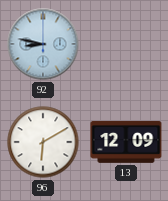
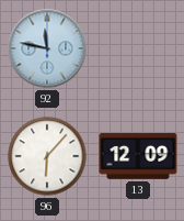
92: 8:47 -> 11:47 (47, 48)
96: 6:10 -> 6:07 (47, 156)
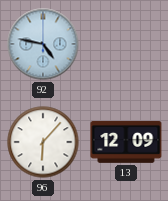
92: 11:47 -> 4:47 (43, 44)
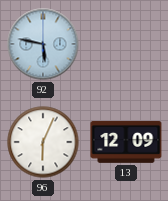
92: 4:47 -> 5:47 (43, 44)
96: 6:07 -> 6:04 (43, 142)
